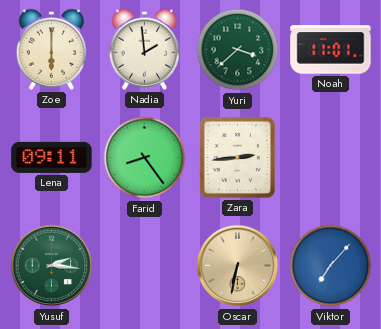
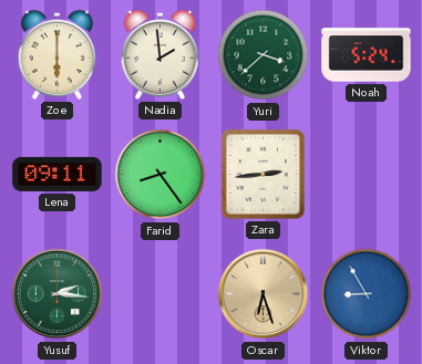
Noah: 11:01 -> 5:24 (367, 55)
Oscar: 6:32 -> 6:27 (264, 294)
Viktor: 7:07 -> 8:55 (367, 294)
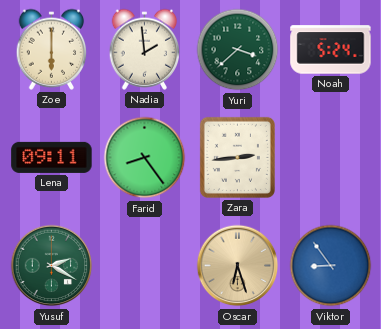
Yusuf: 2:16 -> 2:20 (52, 266)
Viktor: 8:55 -> 8:54 (331, 266)
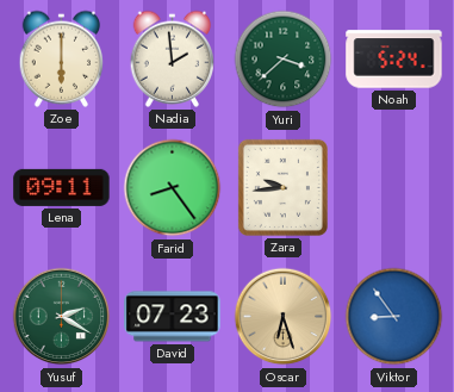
Zara: 2:44 -> 9:44 (282, 187)
David: none -> 07:23 (173, 317)
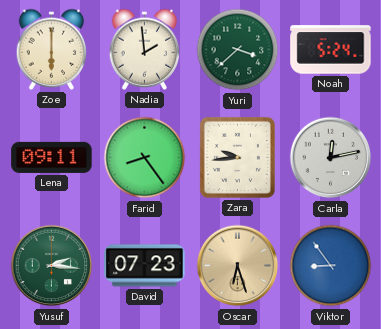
Carla: none -> 12:13 (331, 158)
Yusuf: 2:20 -> 2:16 (52, 266)
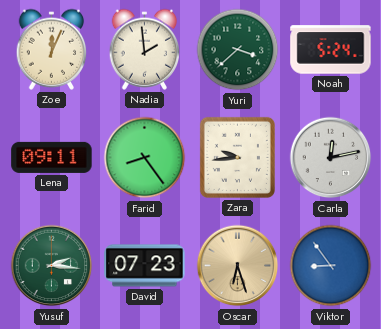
Zoe: 6:00 -> 12:04 (52, 49)
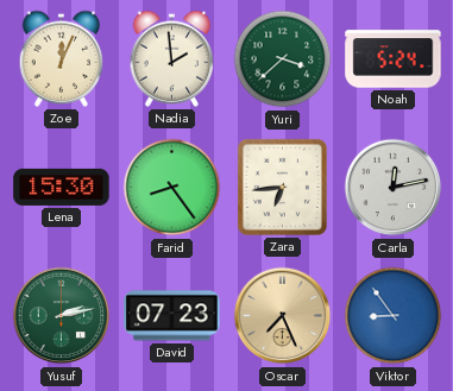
Lena: 09:11 -> 15:30 (62, 187)
Zara: 9:44 -> 6:44 (282, 187)
Yusuf: 2:16 -> 2:13 (62, 316)
Oscar: 6:27 -> 7:26 (283, 316)
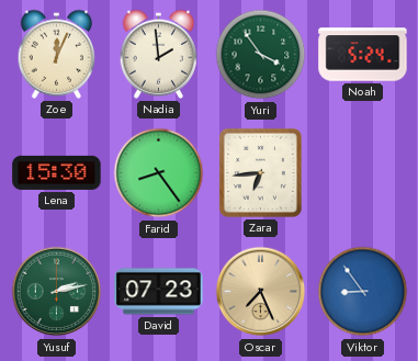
Yuri: 3:38 -> 3:54 (261, 55)
Carla: 12:13 -> none (394, 188)
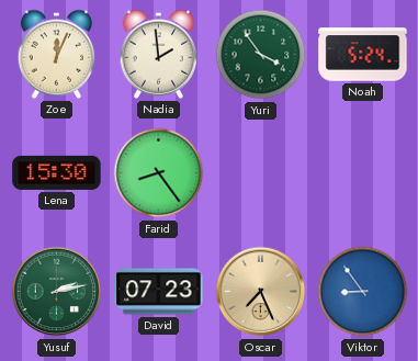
Zara: 6:44 -> none (260, 172)
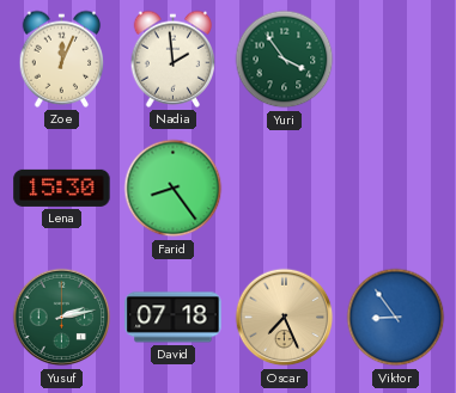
Noah: 5:24 -> none (363, 55)
David: 07:23 -> 07:18 (174, 318)
